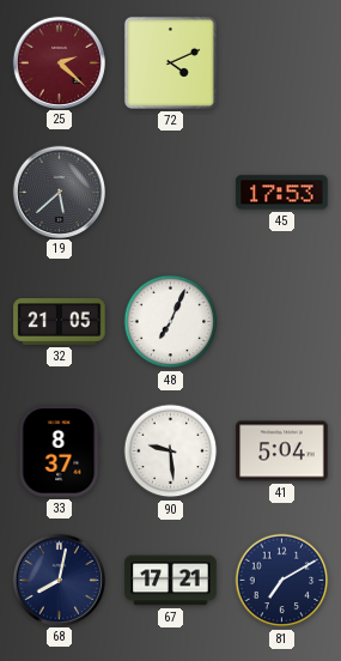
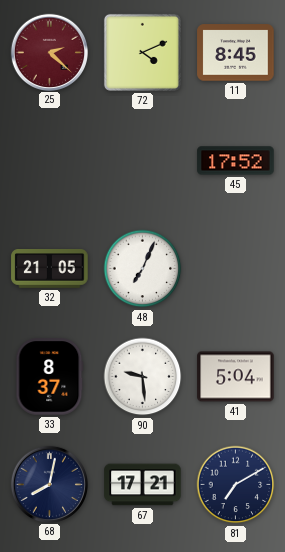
11: none -> 8:45 (236, 53)
19: 5:38 -> none (59, 192)
45: 17:53 -> 17:52 (236, 161)
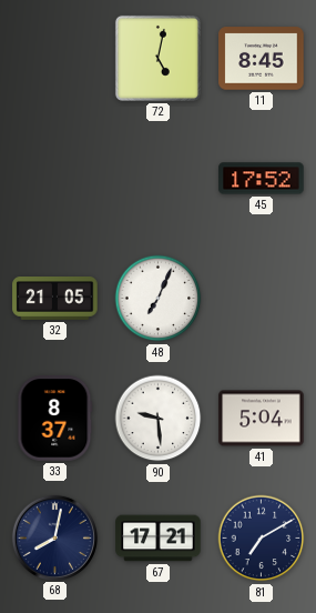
25: 2:22 -> none (49, 52)
72: 4:11 -> 5:02 (157, 58)
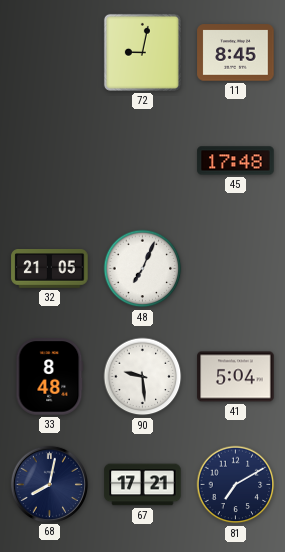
72: 5:02 -> 9:02 (142, 52)
45: 17:52 -> 17:48 (236, 161)
33: 8:37 -> 8:48 (50, 377)
